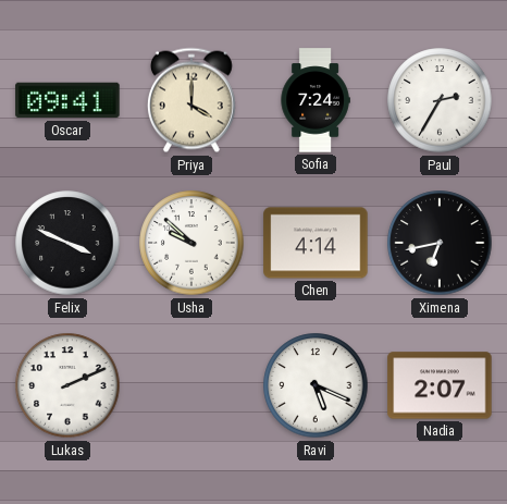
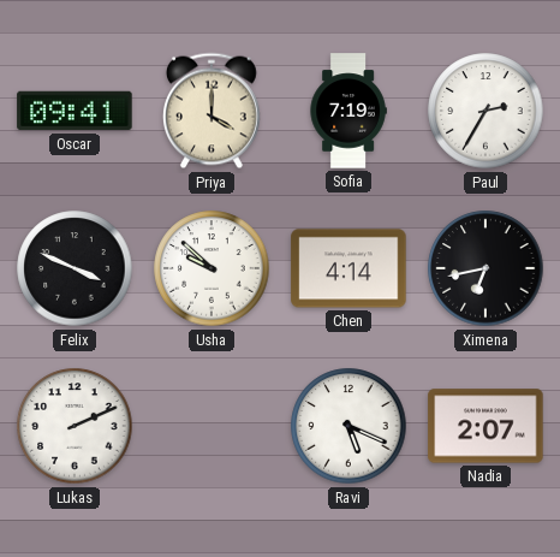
Sofia: 7:24 -> 7:19 (348, 111)
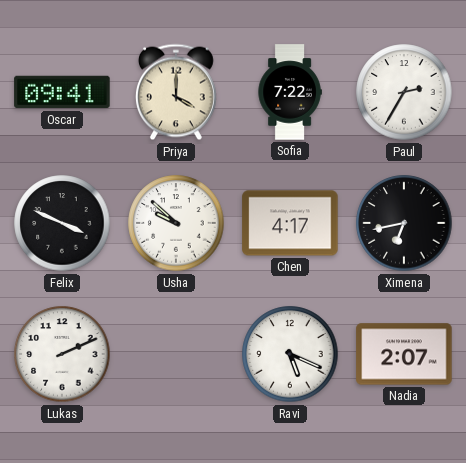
Sofia: 7:19 -> 7:22 (290, 92)
Chen: 4:14 -> 4:17 (290, 223)
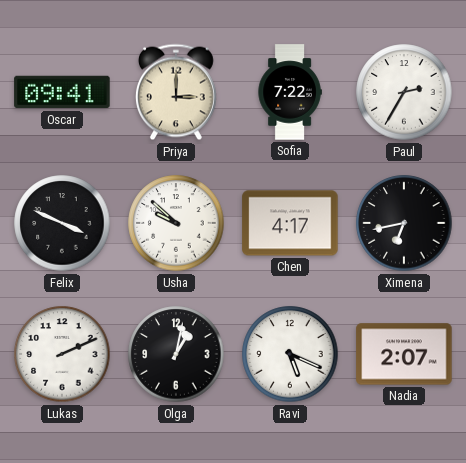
Priya: 4:00 -> 3:00 (176, 92)
Olga: none -> 1:02 (176, 354)
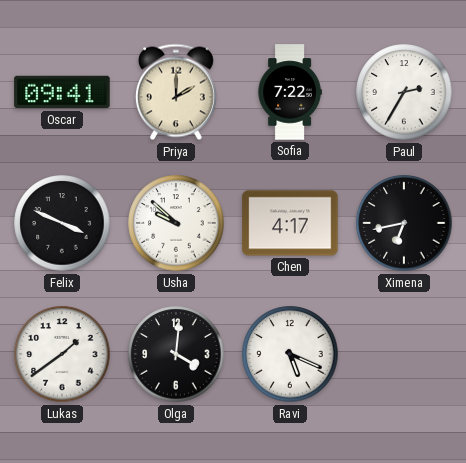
Priya: 3:00 -> 2:00 (176, 92)
Lukas: 2:11 -> 1:39 (62, 354)
Olga: 1:02 -> 4:01 (176, 354)
Nadia: 2:07 -> none (404, 354)
